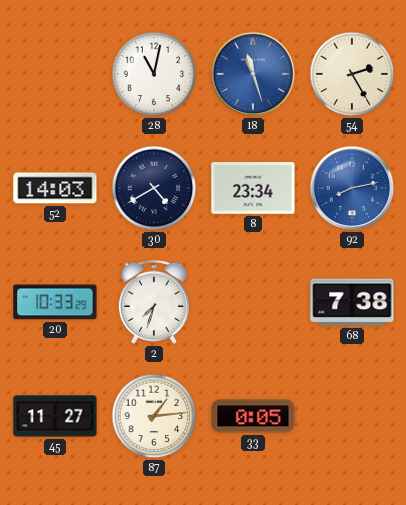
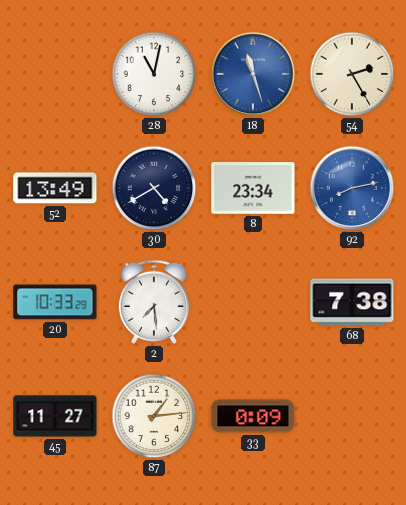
52: 14:03 -> 13:49 (55, 188)
2: 7:33 -> 7:29 (154, 302)
33: 0:05 -> 0:09 (253, 416)
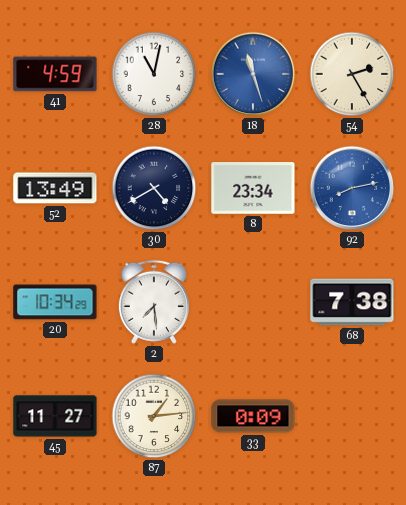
41: none -> 4:59 (55, 74)
20: 10:33 -> 10:34 (55, 302)
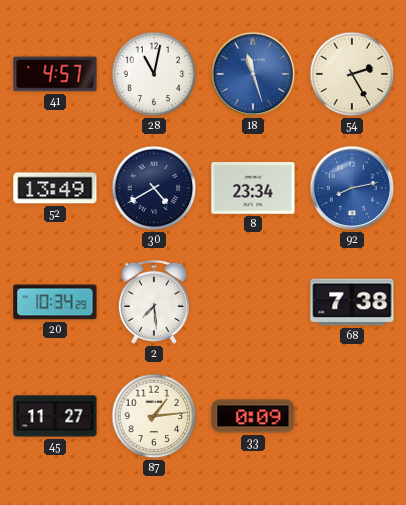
41: 4:59 -> 4:57 (55, 74)
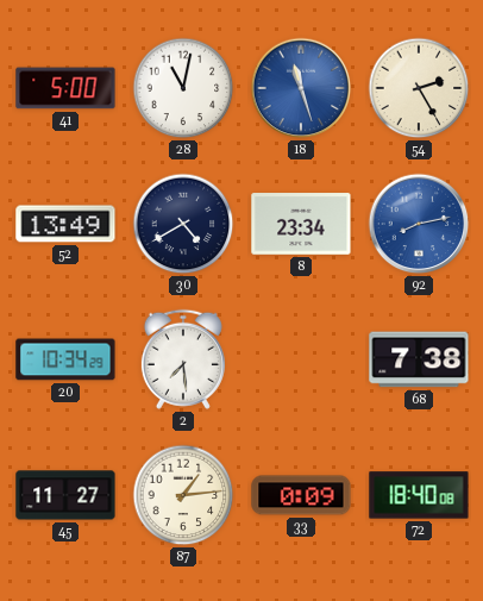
41: 4:57 -> 5:00 (65, 88)
72: none -> 18:40 (419, 495)
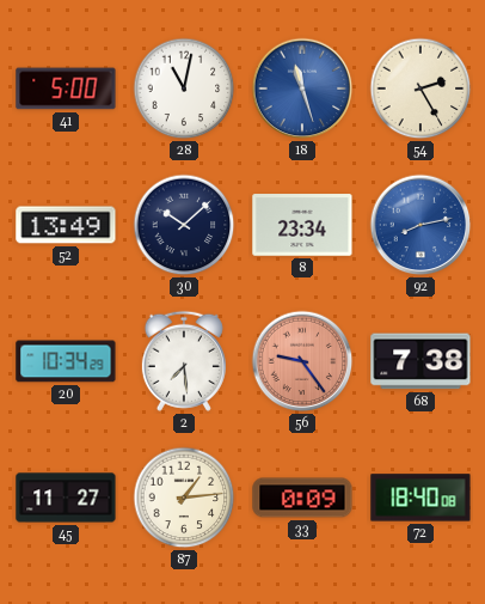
30: 4:40 -> 10:08 (184, 225)
56: none -> 9:24 (302, 361)
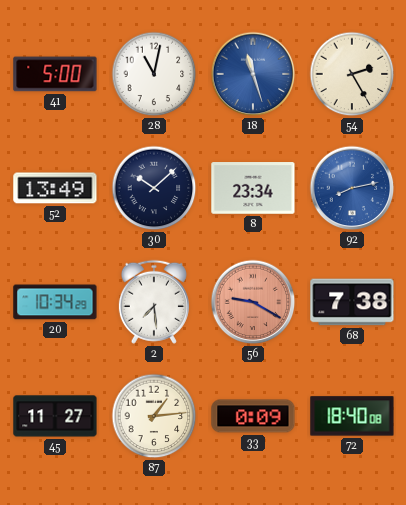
56: 9:24 -> 9:20 (253, 302)
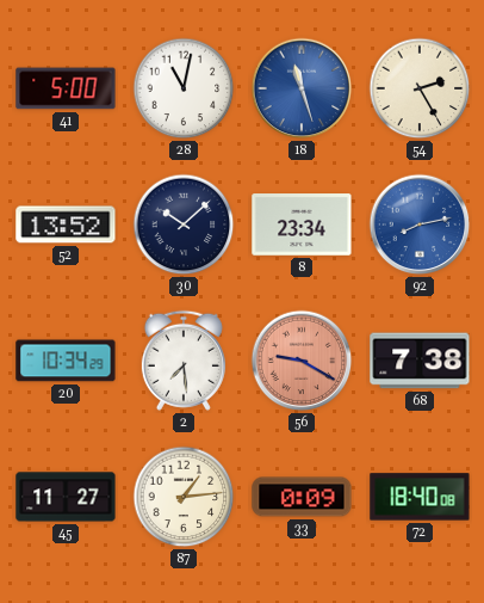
52: 13:49 -> 13:52 (66, 224)
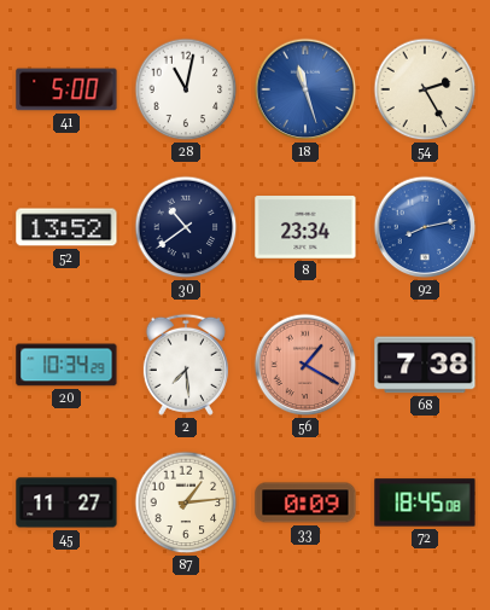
30: 10:08 -> 10:39 (186, 227)
56: 9:20 -> 1:20 (305, 365)
72: 18:40 -> 18:45 (425, 502)
